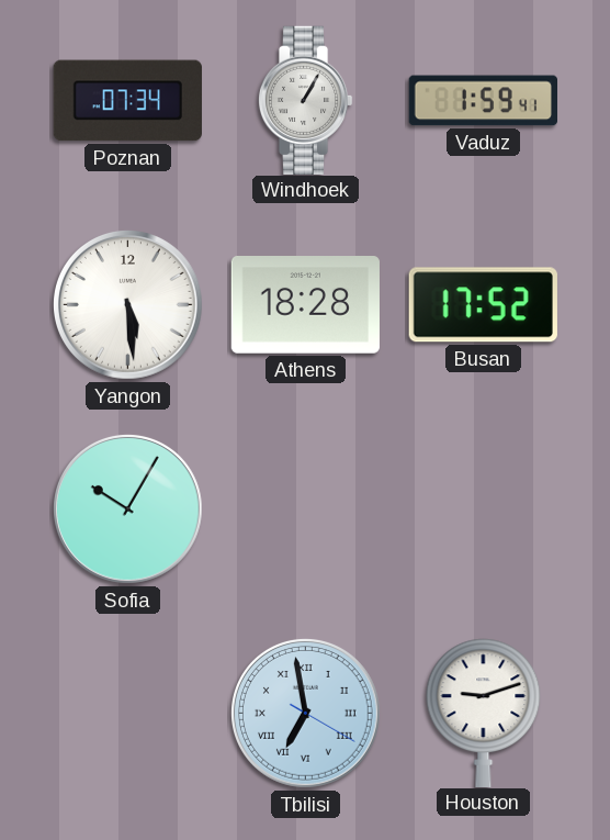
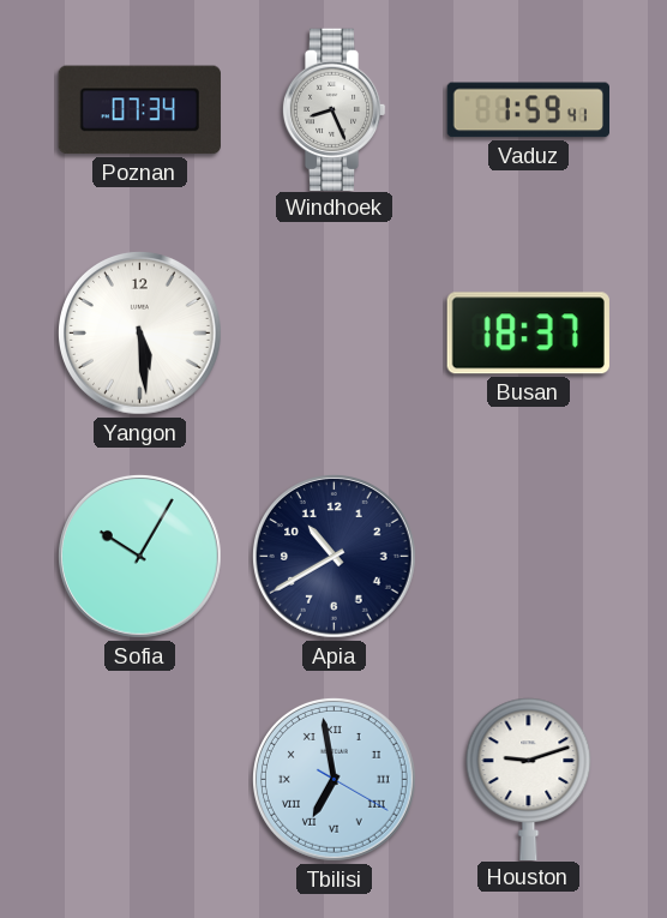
Windhoek: 1:05 -> 8:26 (333, 109)
Athens: 18:28 -> none (305, 305)
Busan: 17:52 -> 18:37 (528, 334)
Apia: none -> 10:40 (333, 556)
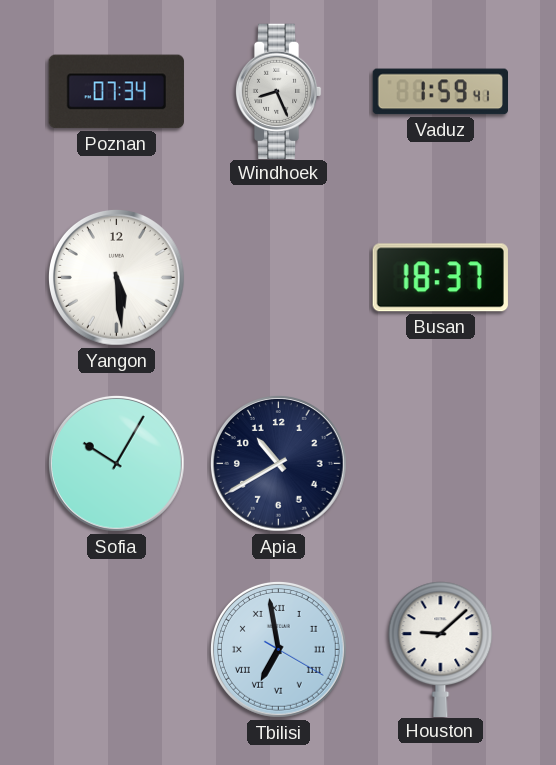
Houston: 9:12 -> 9:08 (441, 649)
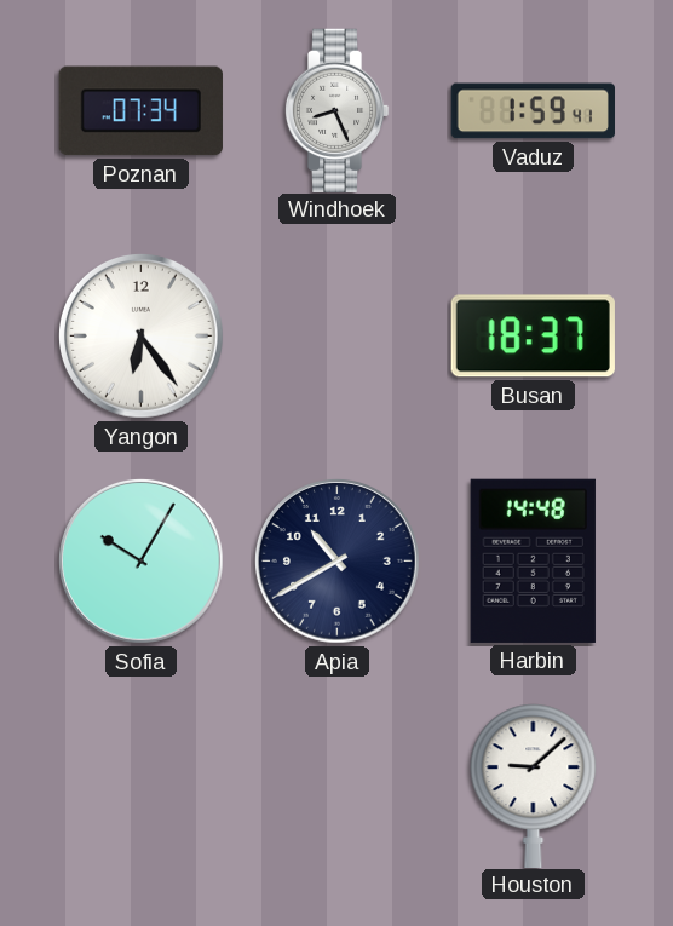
Yangon: 5:29 -> 6:24 (140, 335)
Harbin: none -> 14:48 (533, 560)
Tbilisi: 6:58 -> none (278, 649)
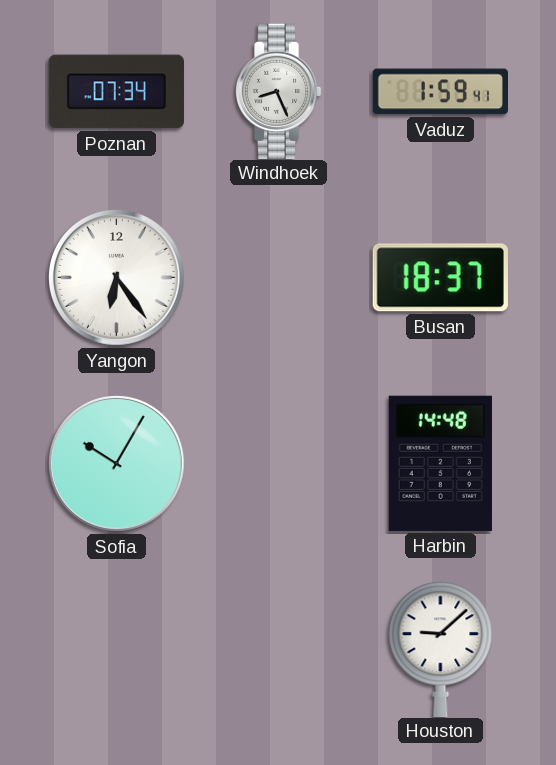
Apia: 10:40 -> none (336, 560)
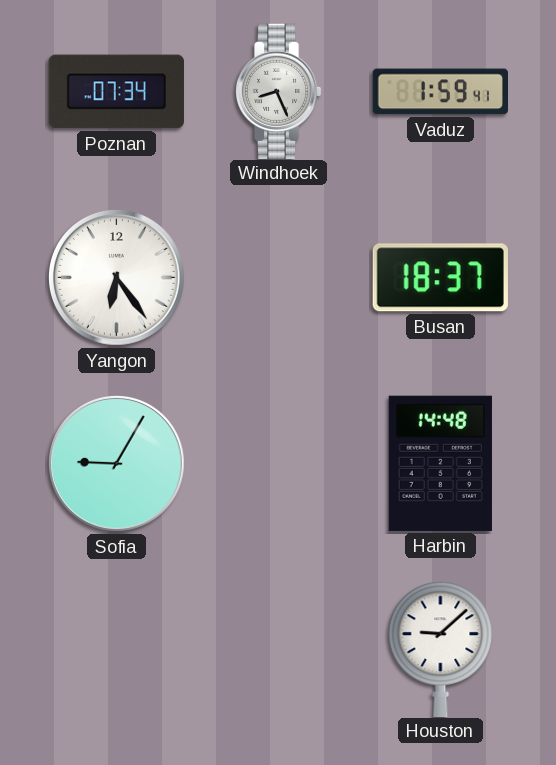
Sofia: 10:05 -> 9:05 (116, 463)
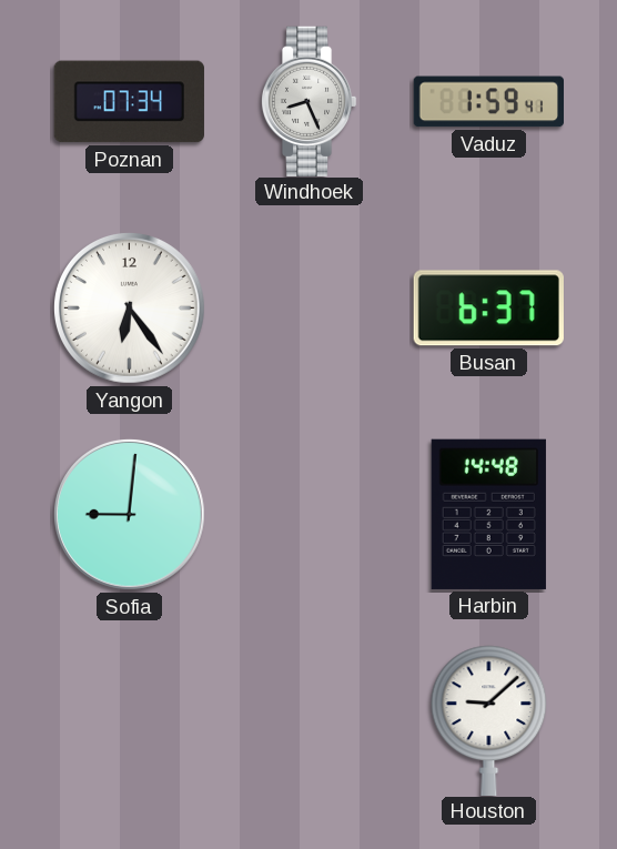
Busan: 18:37 -> 6:37 (488, 309)
Sofia: 9:05 -> 9:01 (129, 514)
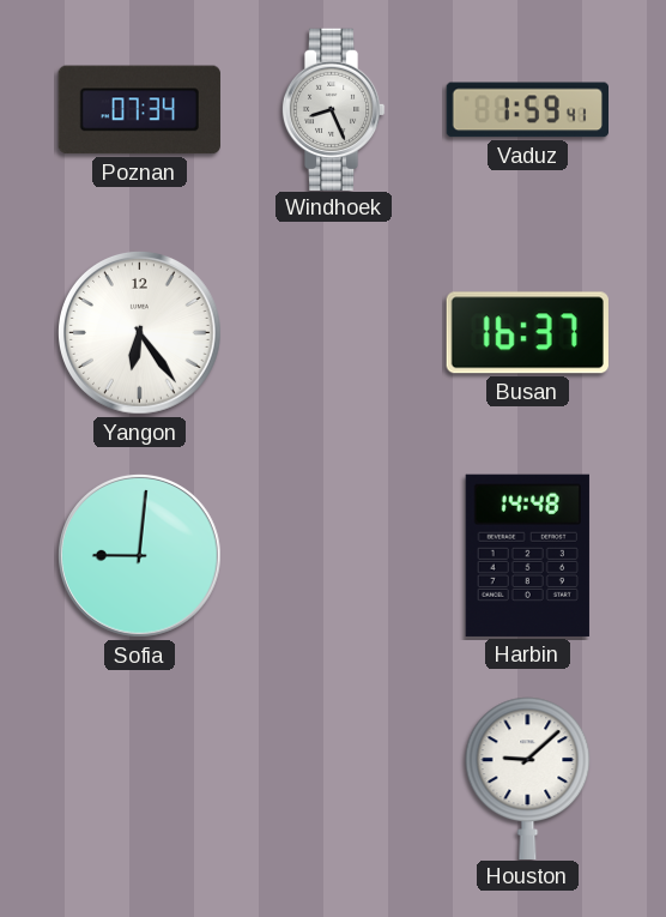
Busan: 6:37 -> 16:37 (527, 333)
